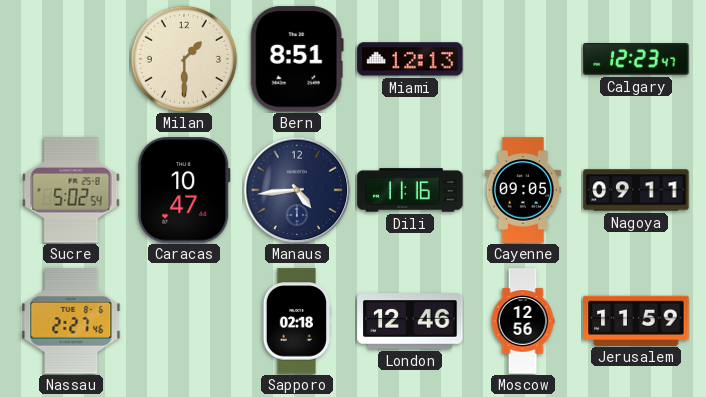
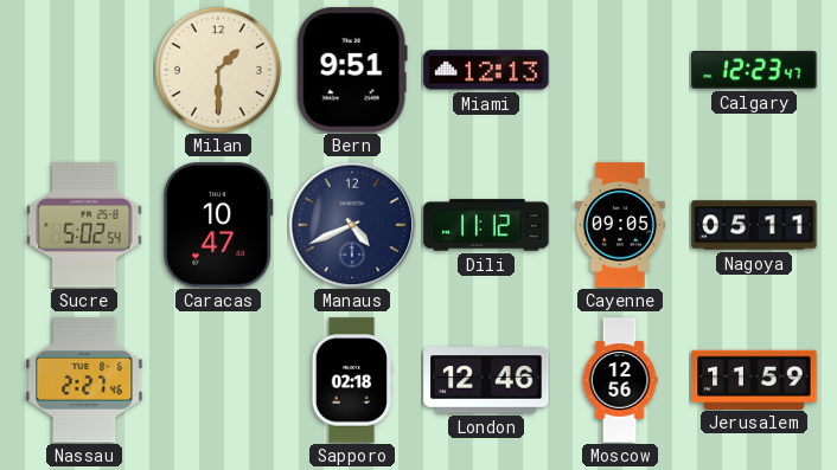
Bern: 8:51 -> 9:51 (352, 70)
Manaus: 4:44 -> 4:41 (352, 225)
Dili: 11:16 -> 11:12 (486, 225)
Nagoya: 09:11 -> 05:11 (754, 225)
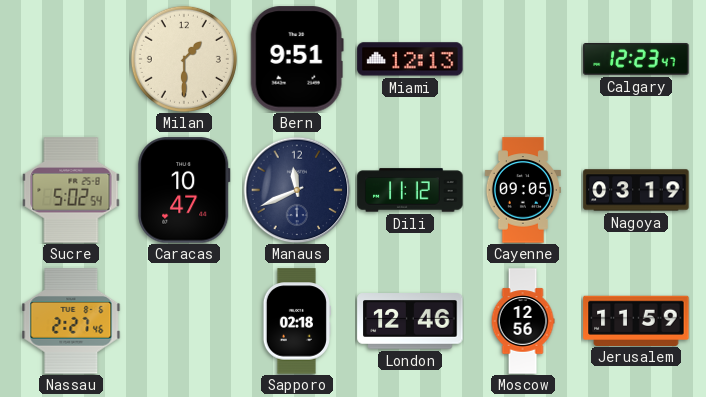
Manaus: 4:41 -> 11:41 (297, 190)
Nagoya: 05:11 -> 03:19 (636, 190)
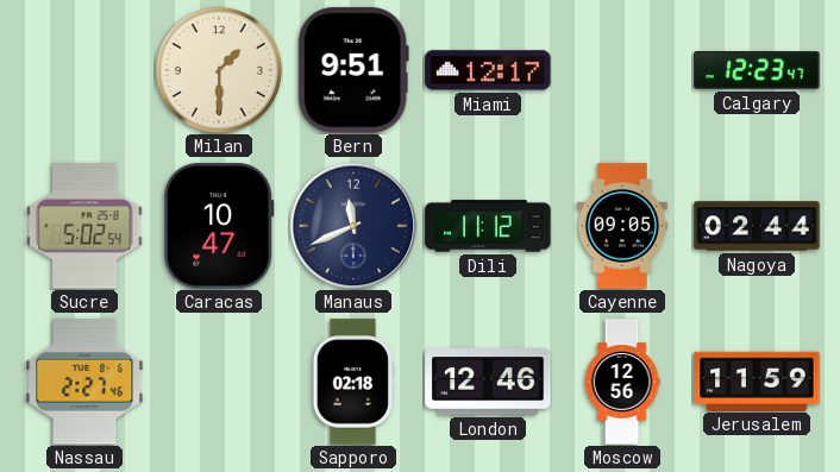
Miami: 12:13 -> 12:17 (488, 70)
Nagoya: 03:19 -> 02:44 (757, 226)
